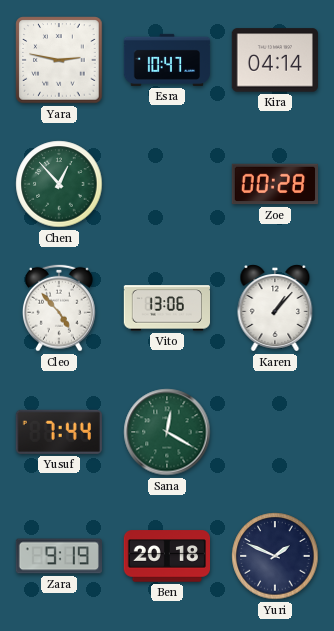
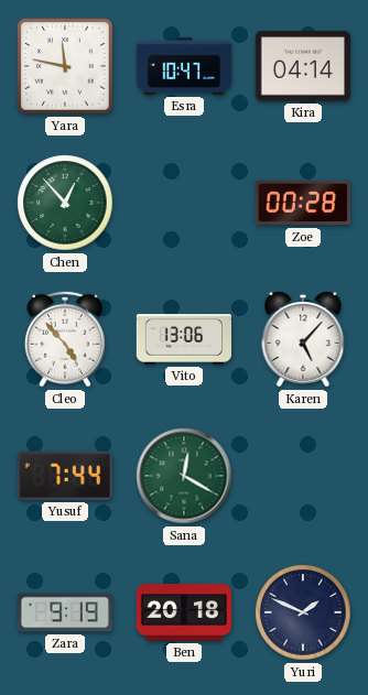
Yara: 2:47 -> 11:47 (65, 66)
Karen: 1:07 -> 5:07 (303, 339)
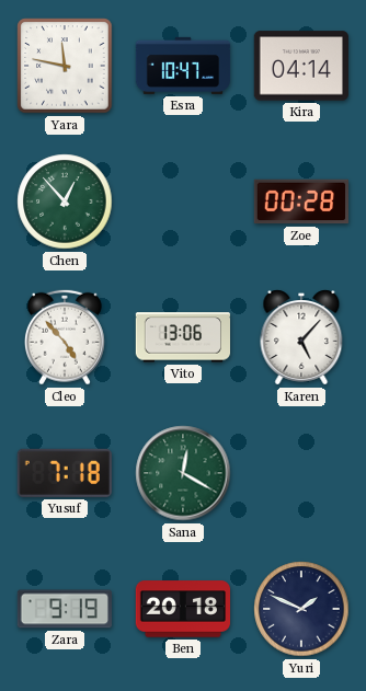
Yusuf: 7:44 -> 7:18 (65, 473)
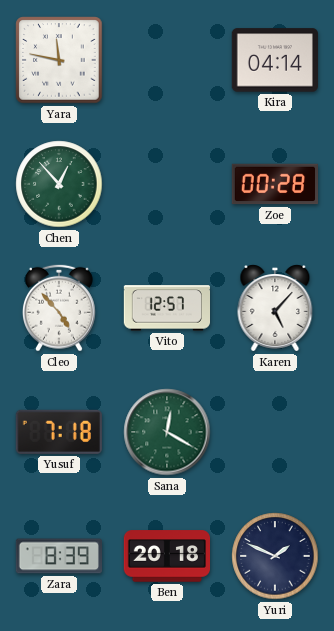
Esra: 10:47 -> none (183, 66)
Vito: 13:06 -> 12:57 (166, 308)
Zara: 9:19 -> 8:39 (58, 556)
